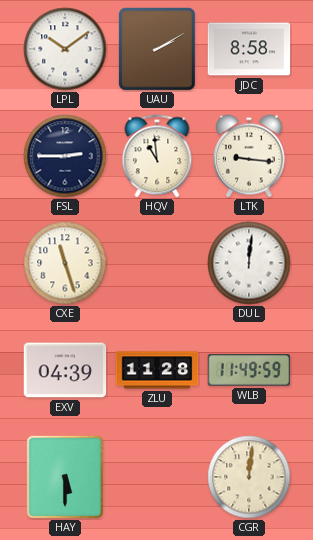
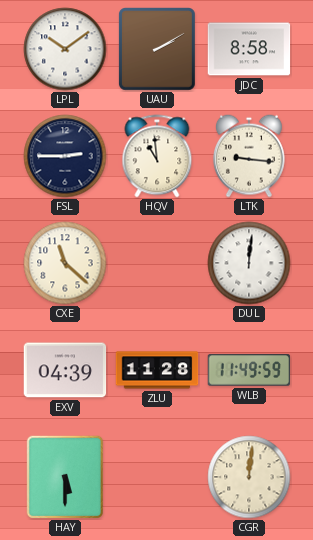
CXE: 11:27 -> 11:22 (65, 263)
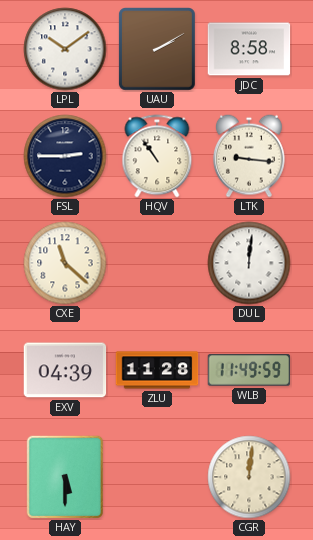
HQV: 10:59 -> 10:54 (157, 156)
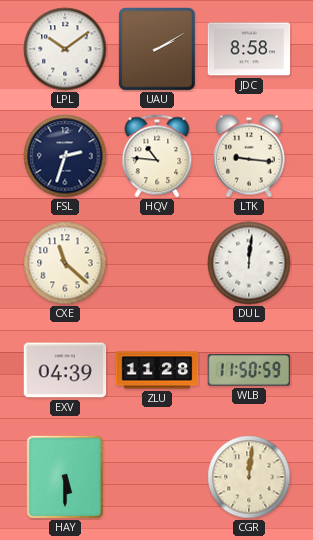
FSL: 2:45 -> 2:33 (65, 156)
HQV: 10:54 -> 10:46 (157, 156)
WLB: 11:49 -> 11:50 (249, 370)
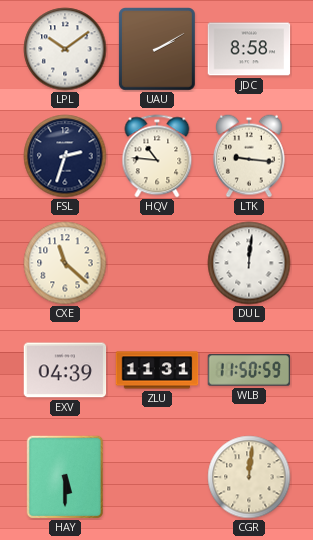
ZLU: 11:28 -> 11:31 (157, 370)
